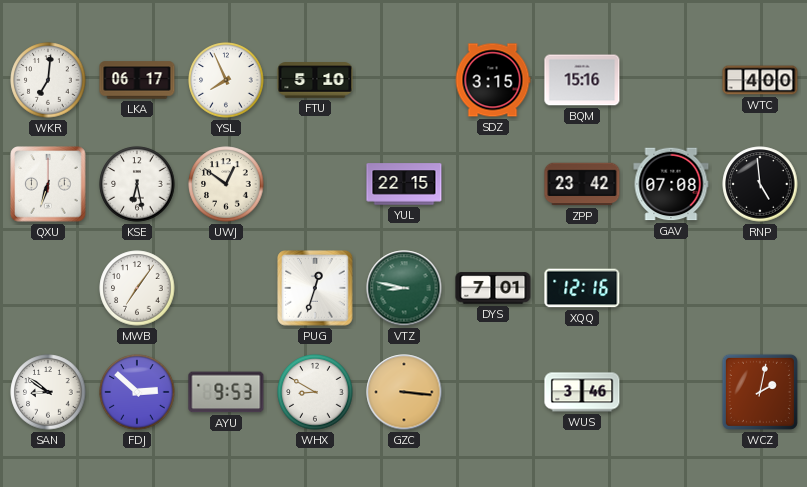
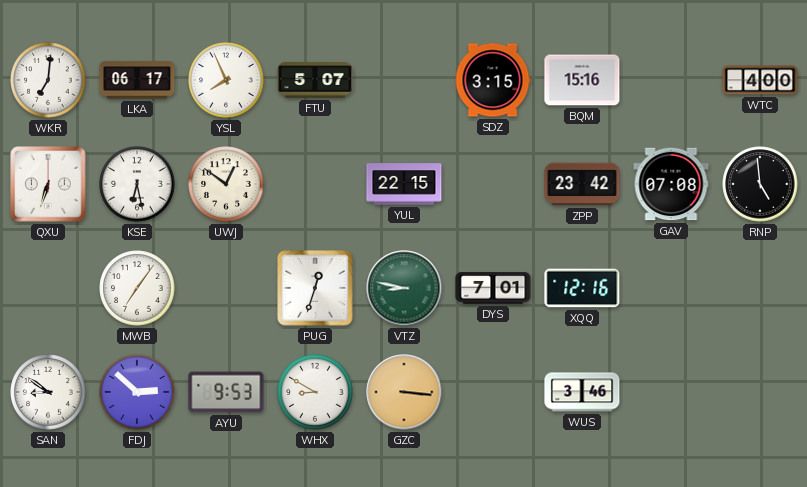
FTU: 5:10 -> 5:07 (315, 80)
WCZ: 2:02 -> none (760, 392)
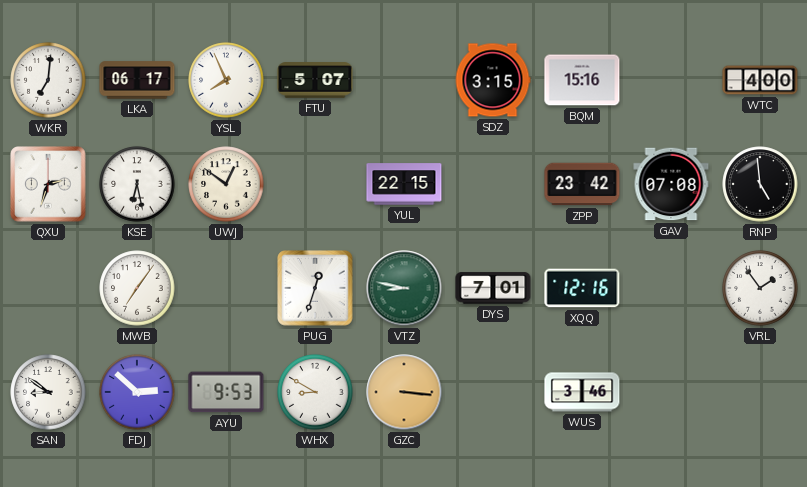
QXU: 6:33 -> 2:33 (48, 184)
VRL: none -> 1:54 (760, 288)
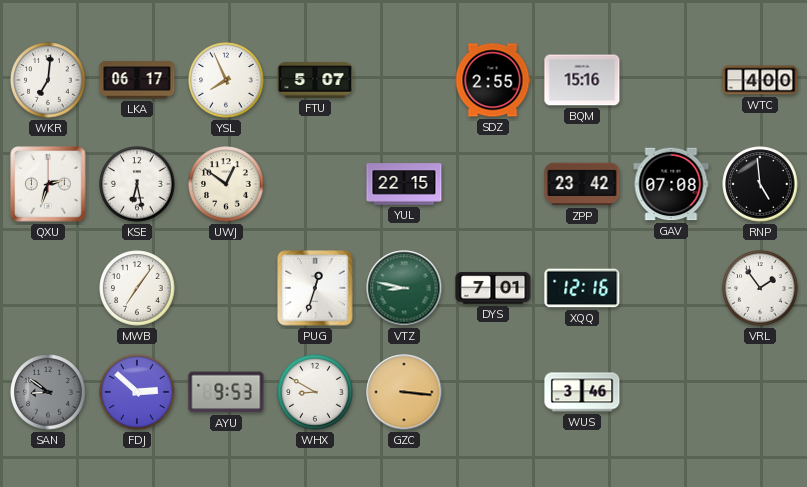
SDZ: 3:15 -> 2:55 (493, 80)
SAN dial: white -> grey (48, 392)
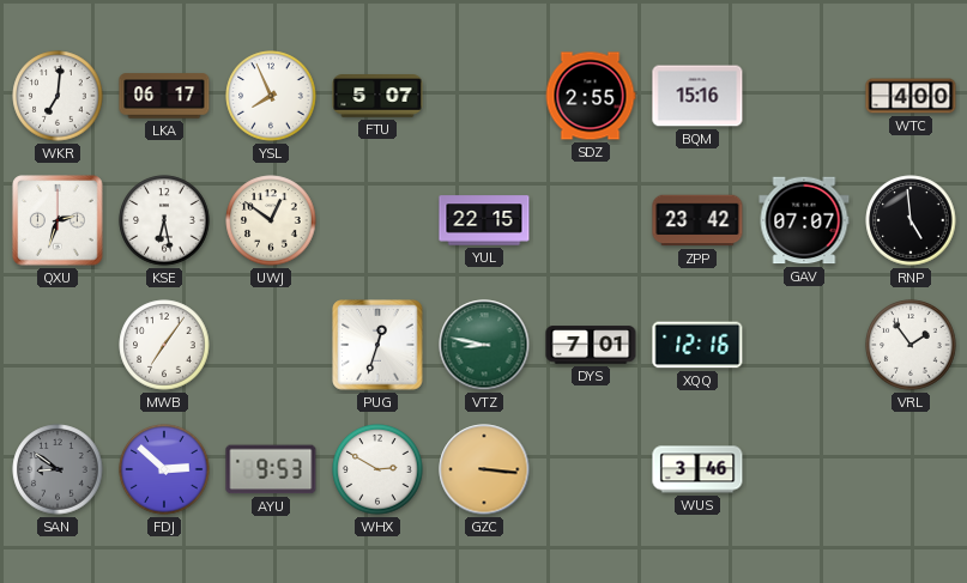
GAV: 07:08 -> 07:07 (804, 220)
WHX: 8:50 -> 2:50 (377, 469)
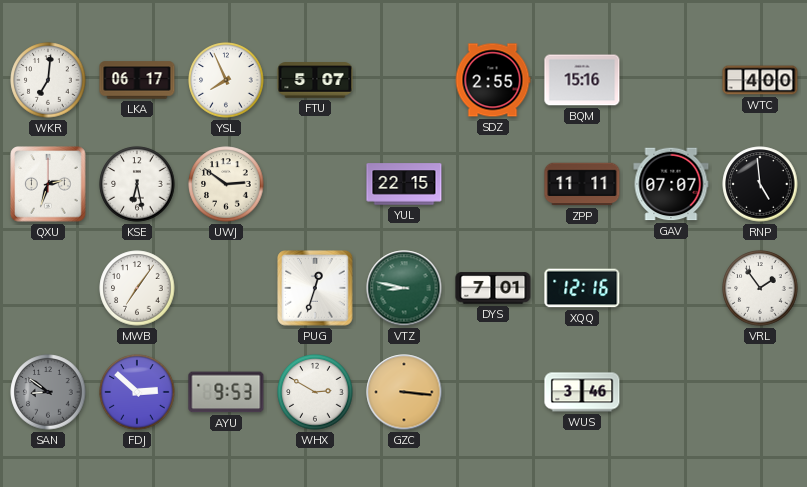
UWJ: 12:51 -> 2:51 (226, 184)
ZPP: 23:42 -> 11:11 (582, 184)
